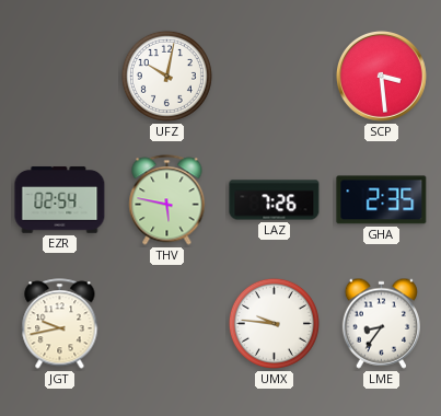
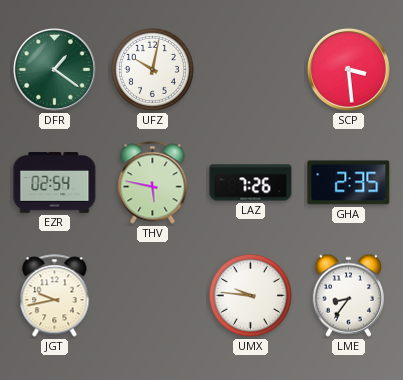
DFR: none -> 1:21 (54, 69)
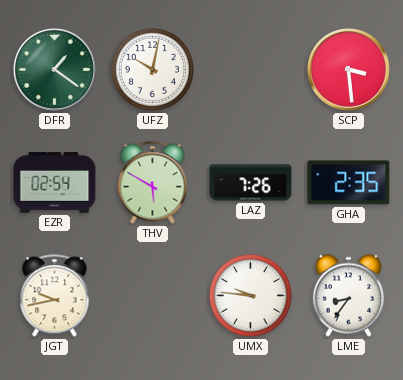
THV: 5:47 -> 5:50 (153, 183)
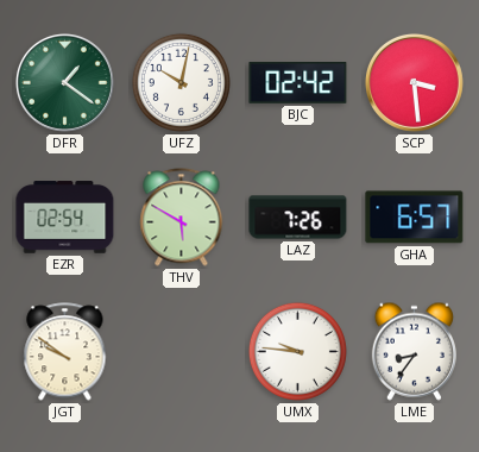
BJC: none -> 02:42 (298, 83)
GHA: 2:35 -> 6:57 (415, 218)
JGT: 9:43 -> 9:51 (65, 352)
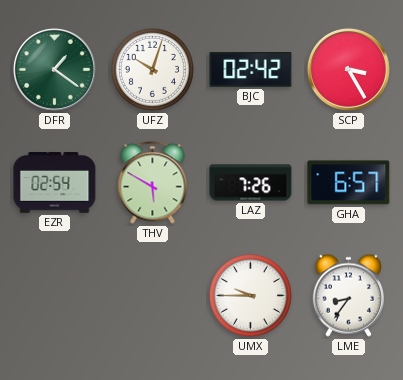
UFZ: 10:02 -> 10:03 (152, 69)
SCP: 3:29 -> 3:25 (348, 69)
JGT: 9:51 -> none (65, 352)
UMX: 9:46 -> 9:45 (250, 295)
